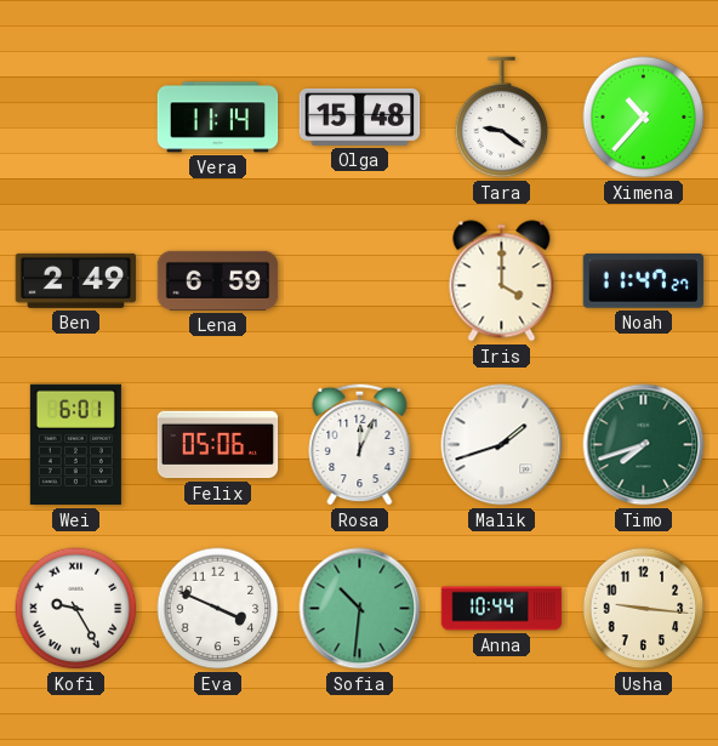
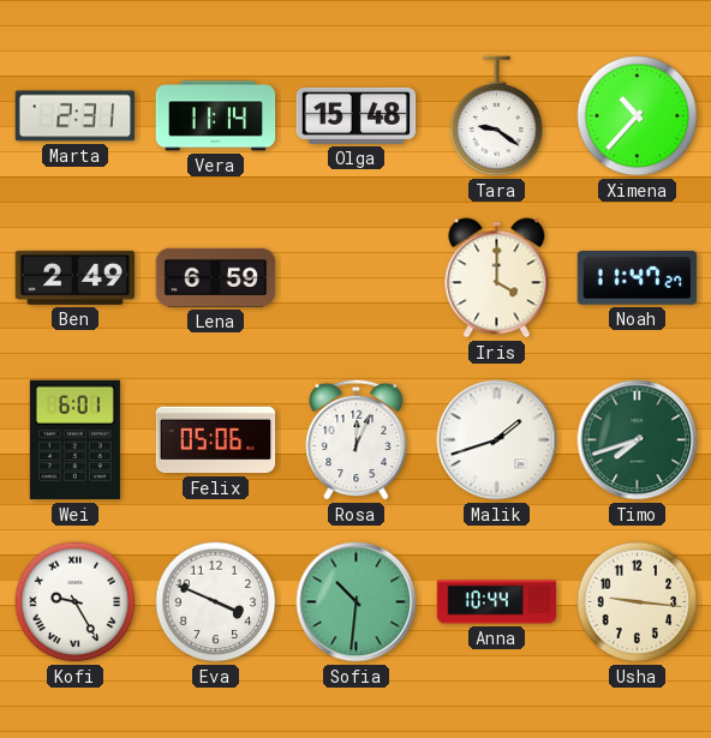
Marta: none -> 2:31 (76, 116)
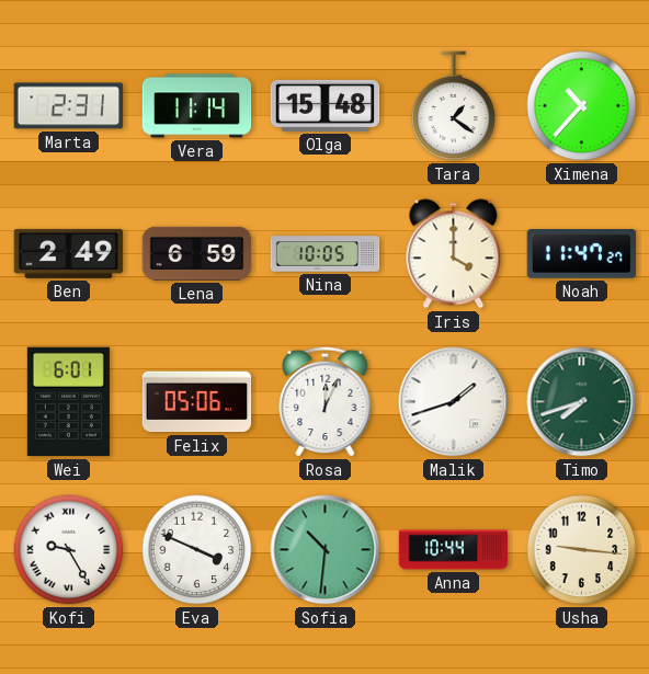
Tara: 9:21 -> 1:21 (454, 106)
Nina: none -> 10:05 (326, 254)
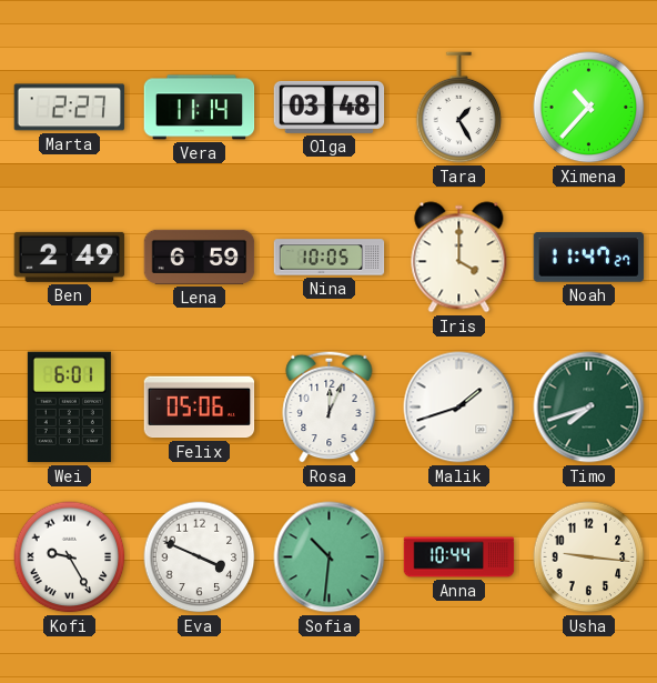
Marta: 2:31 -> 2:27 (70, 108)
Olga: 15:48 -> 03:48 (330, 107)
Tara: 1:21 -> 1:25 (459, 108)
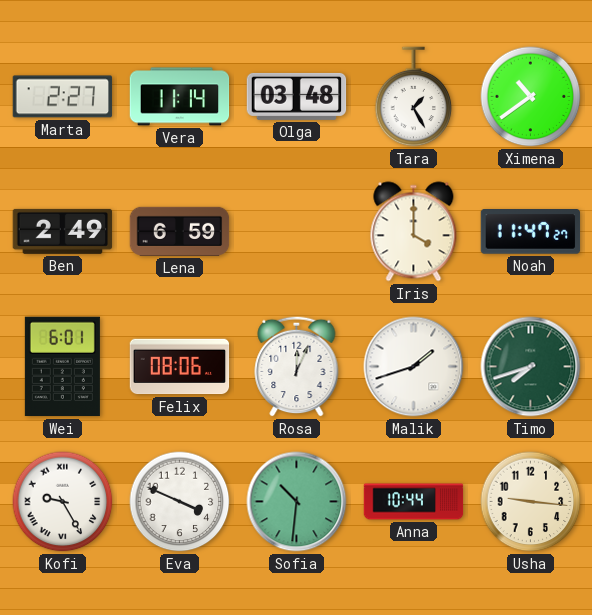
Ximena: 10:37 -> 10:39 (531, 97)
Nina: 10:05 -> none (330, 258)
Felix: 05:06 -> 08:06 (180, 367)
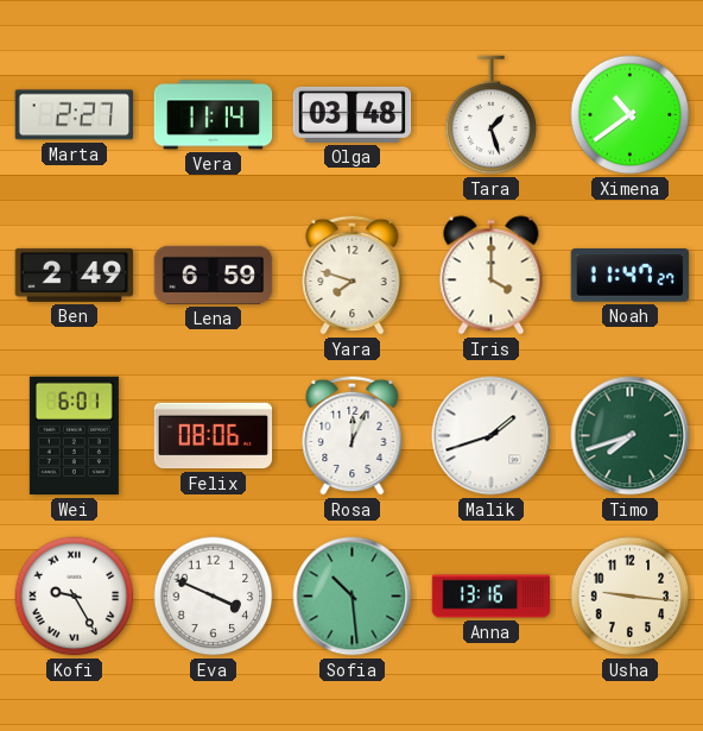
Tara: 1:25 -> 1:27 (492, 115)
Yara: none -> 7:48 (353, 275)
Sofia: 10:31 -> 10:29 (353, 597)
Anna: 10:44 -> 13:16 (492, 597)
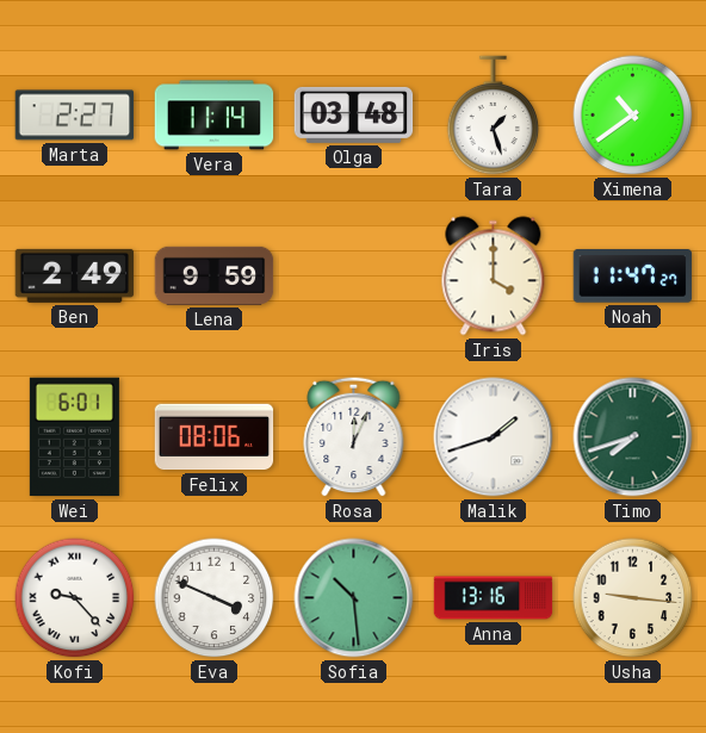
Lena: 6:59 -> 9:59 (215, 275)
Yara: 7:48 -> none (353, 275)
Kofi: 9:25 -> 9:23 (75, 598)
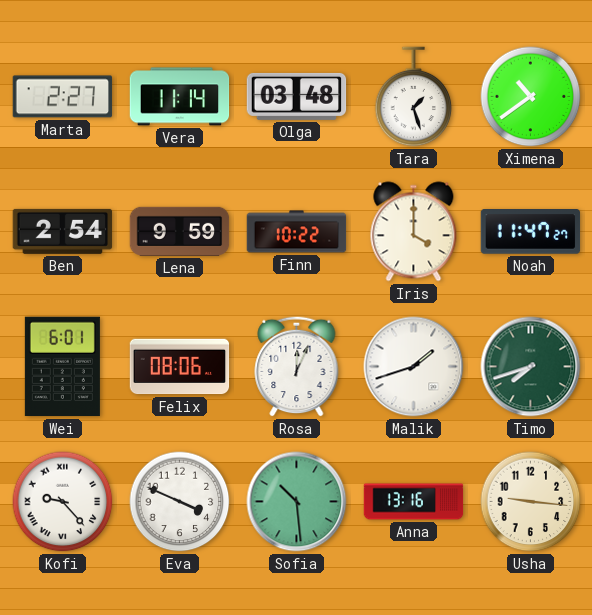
Ben: 2:49 -> 2:54 (63, 231)
Finn: none -> 10:22 (297, 232)
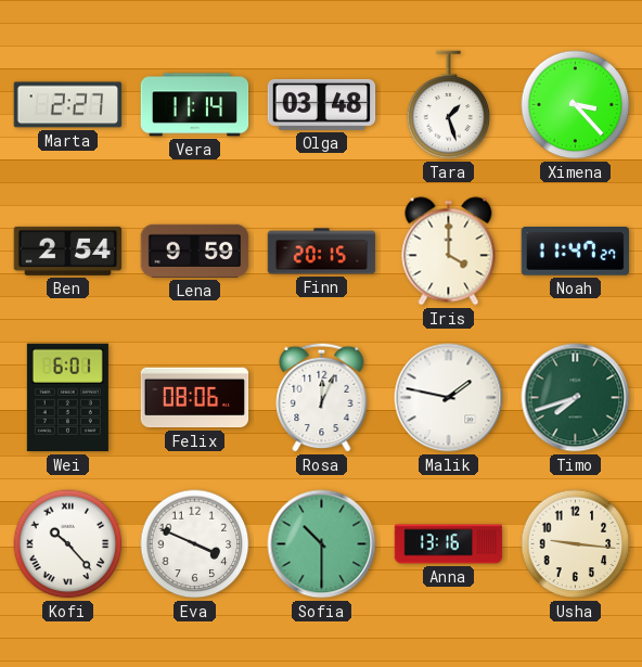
Ximena: 10:39 -> 3:23 (576, 105)
Finn: 10:22 -> 20:15 (322, 252)
Malik: 1:42 -> 1:47 (449, 398)
Kofi: 9:23 -> 10:23 (68, 544)
Sofia: 10:29 -> 10:30 (322, 544)
